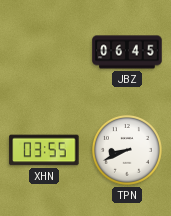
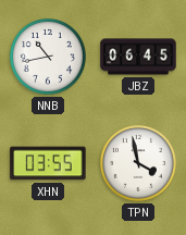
NNB: none -> 10:43 (48, 57)
TPN: 8:41 -> 3:58 (138, 163)
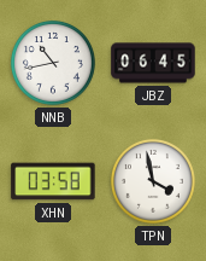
XHN: 03:55 -> 03:58 (53, 181)
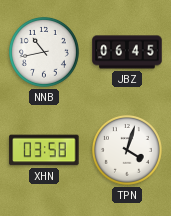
TPN: 3:58 -> 4:03 (127, 150)
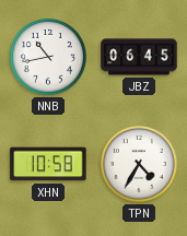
XHN: 03:58 -> 10:58 (48, 164)
TPN: 4:03 -> 4:35 (139, 164)
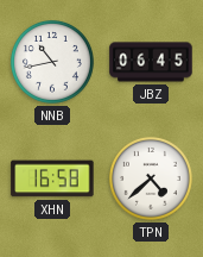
XHN: 10:58 -> 16:58 (52, 178)
TPN: 4:35 -> 4:38 (151, 178)
